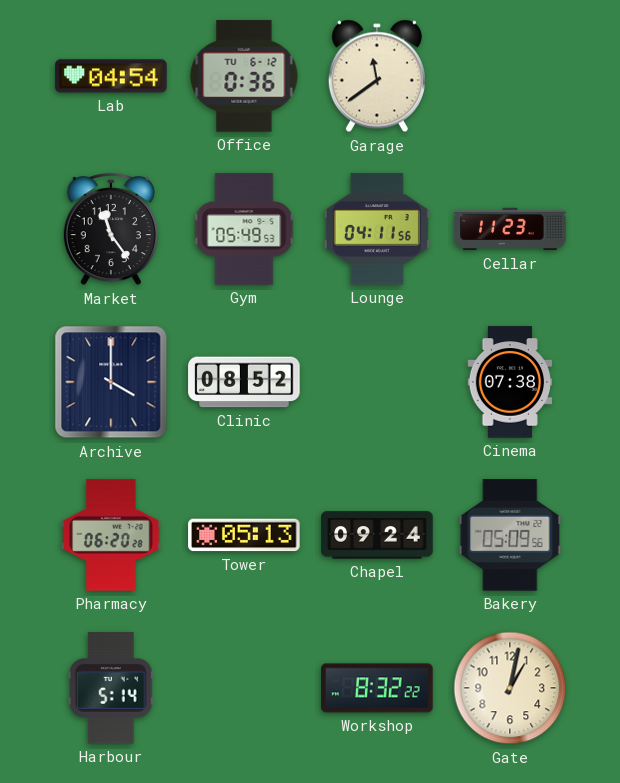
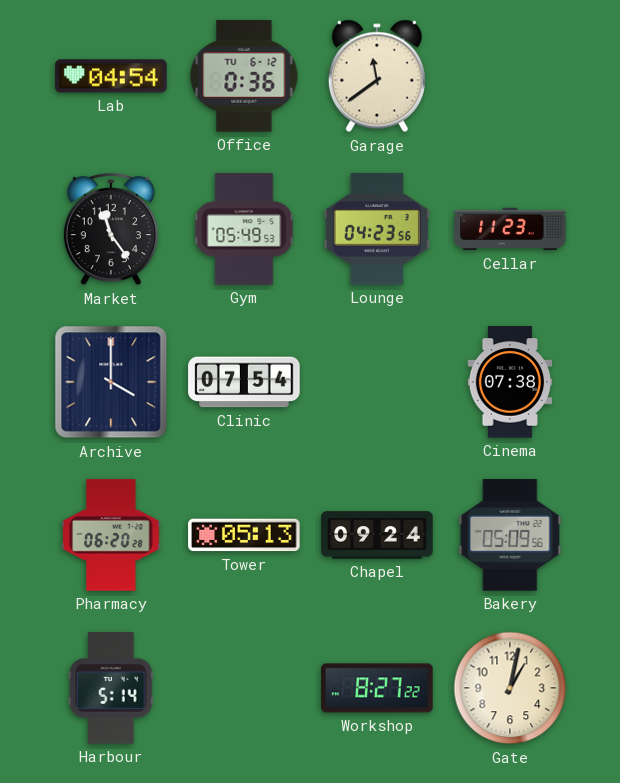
Lounge: 04:11 -> 04:23 (377, 229)
Clinic: 08:52 -> 07:54 (244, 382)
Workshop: 8:32 -> 8:27 (377, 688)
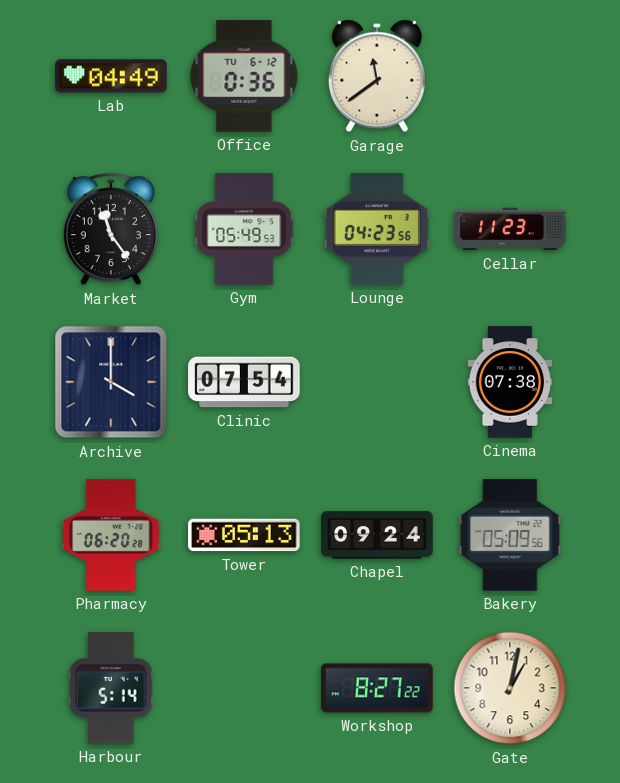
Lab: 04:54 -> 04:49 (111, 76)
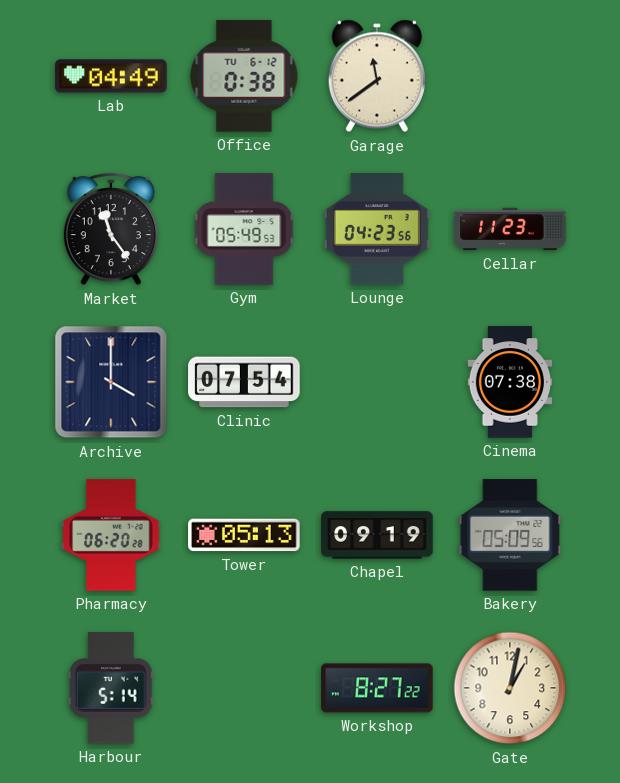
Office: 0:36 -> 0:38 (244, 76)
Chapel: 09:24 -> 09:19 (377, 535)
